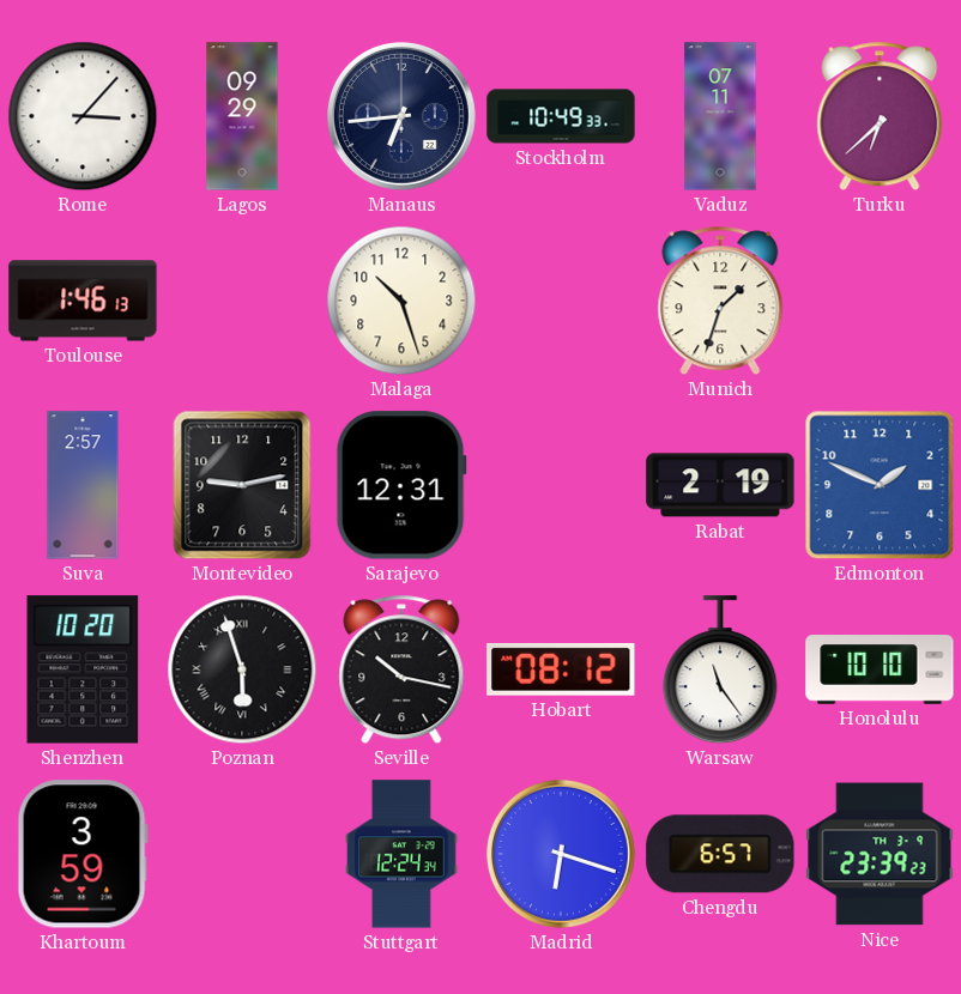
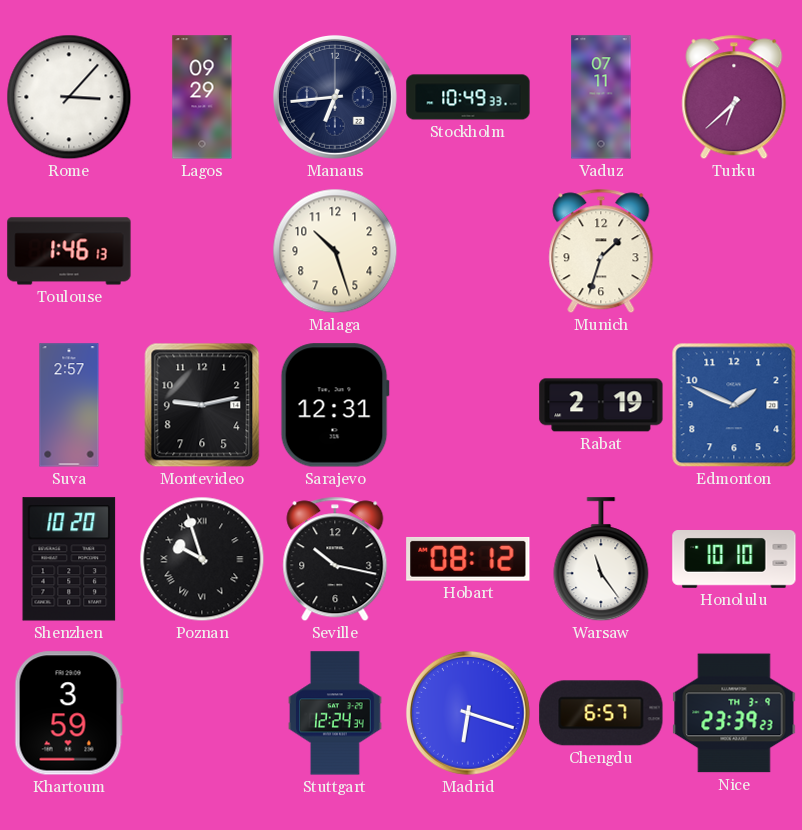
Poznan: 5:57 -> 9:57 (202, 559)
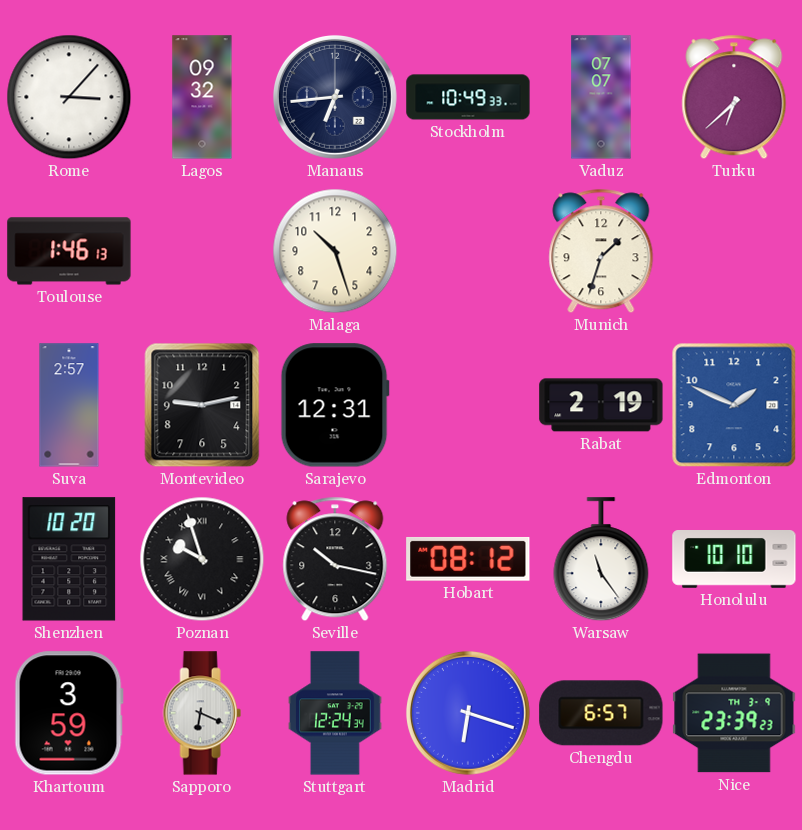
Lagos: 09:29 -> 09:32 (202, 97)
Vaduz: 07:11 -> 07:07 (601, 97)
Sapporo: none -> 6:19 (202, 713)
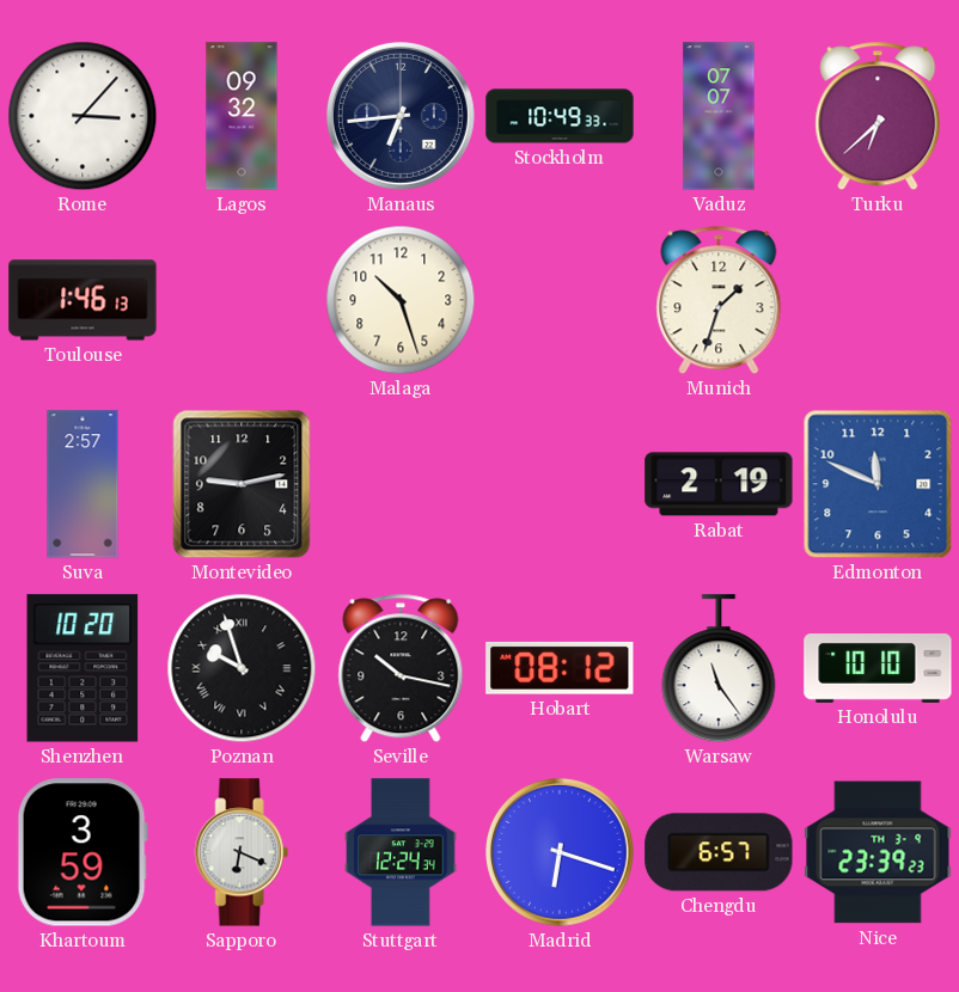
Sarajevo: 12:31 -> none (335, 405)
Edmonton: 1:49 -> 11:49 (878, 484)
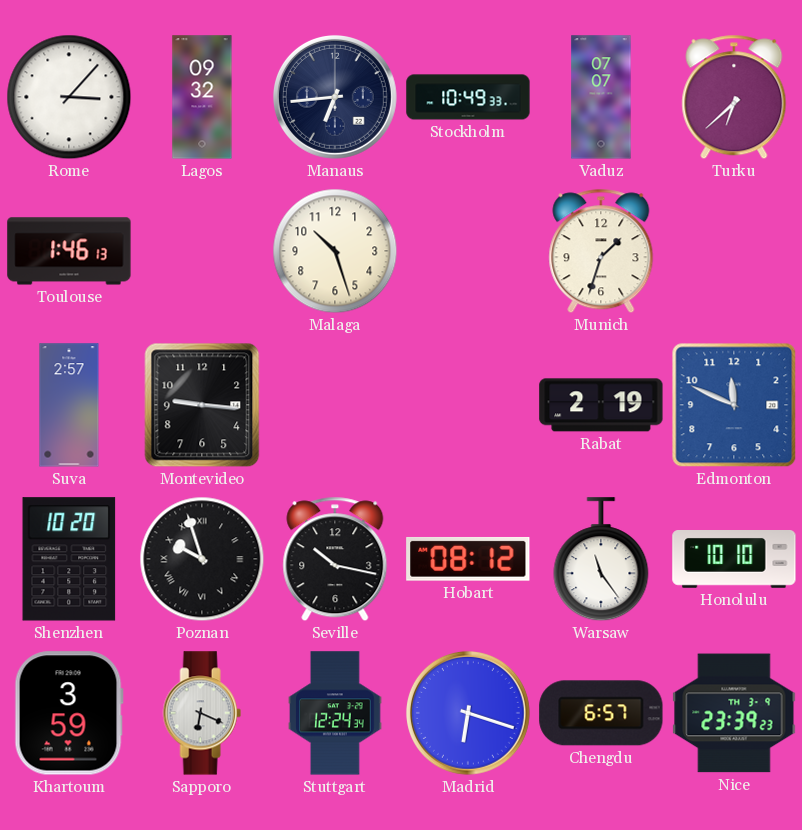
Montevideo: 9:13 -> 9:16 (202, 405)
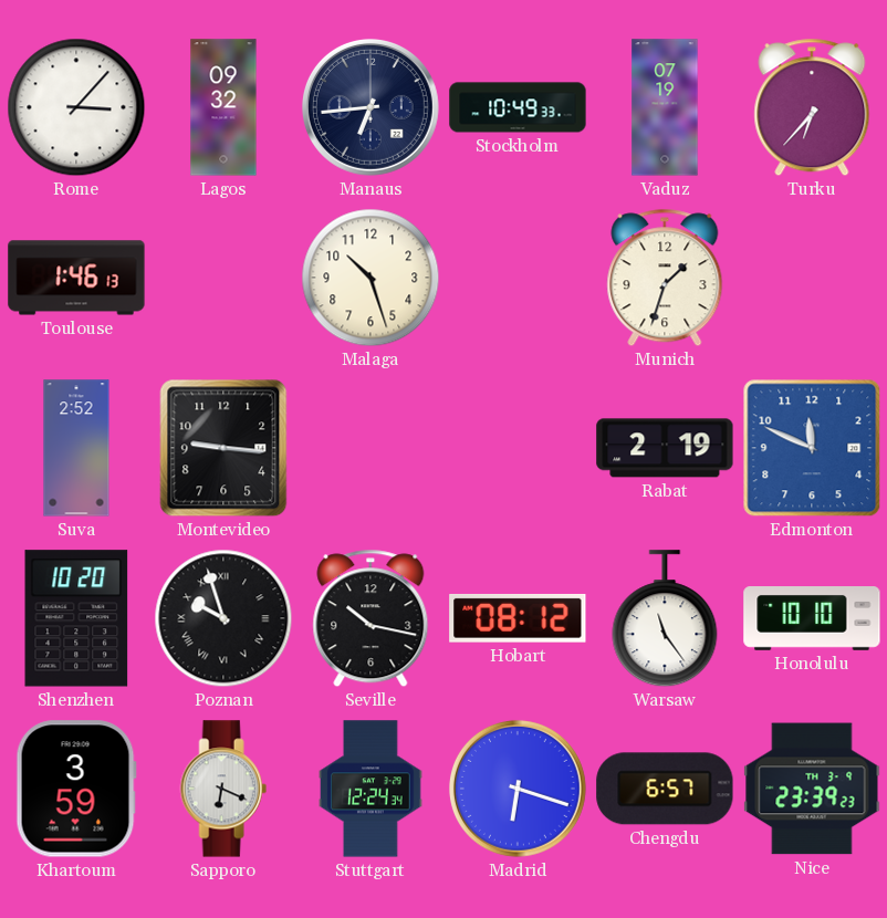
Vaduz: 07:07 -> 07:19 (665, 107)
Turku: 6:38 -> 6:37 (812, 107)
Suva: 2:57 -> 2:52 (76, 448)
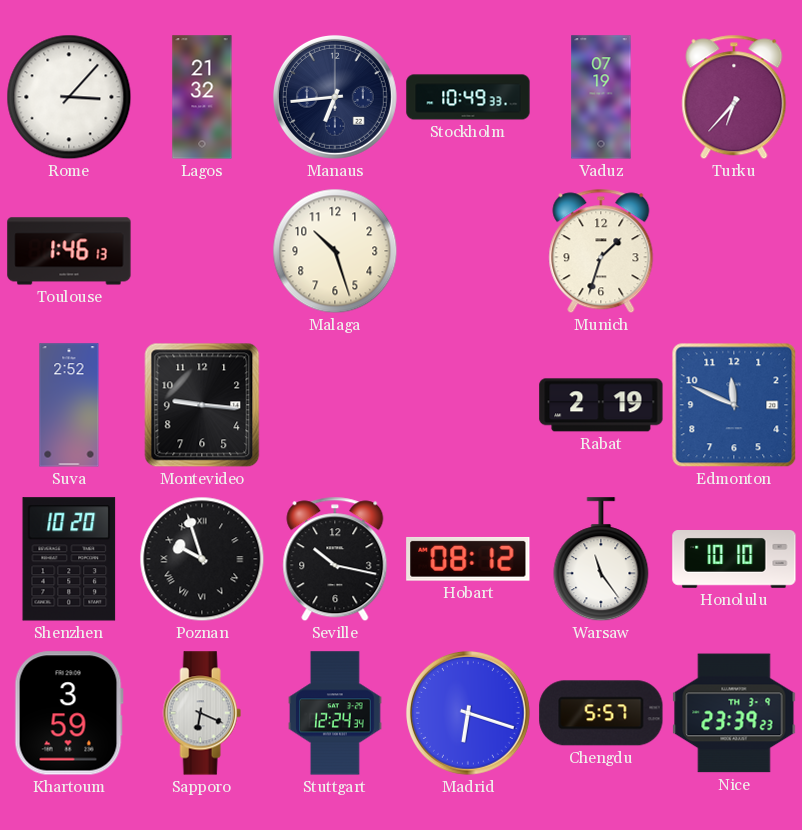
Lagos: 09:32 -> 21:32 (202, 97)
Chengdu: 6:57 -> 5:57 (601, 713)
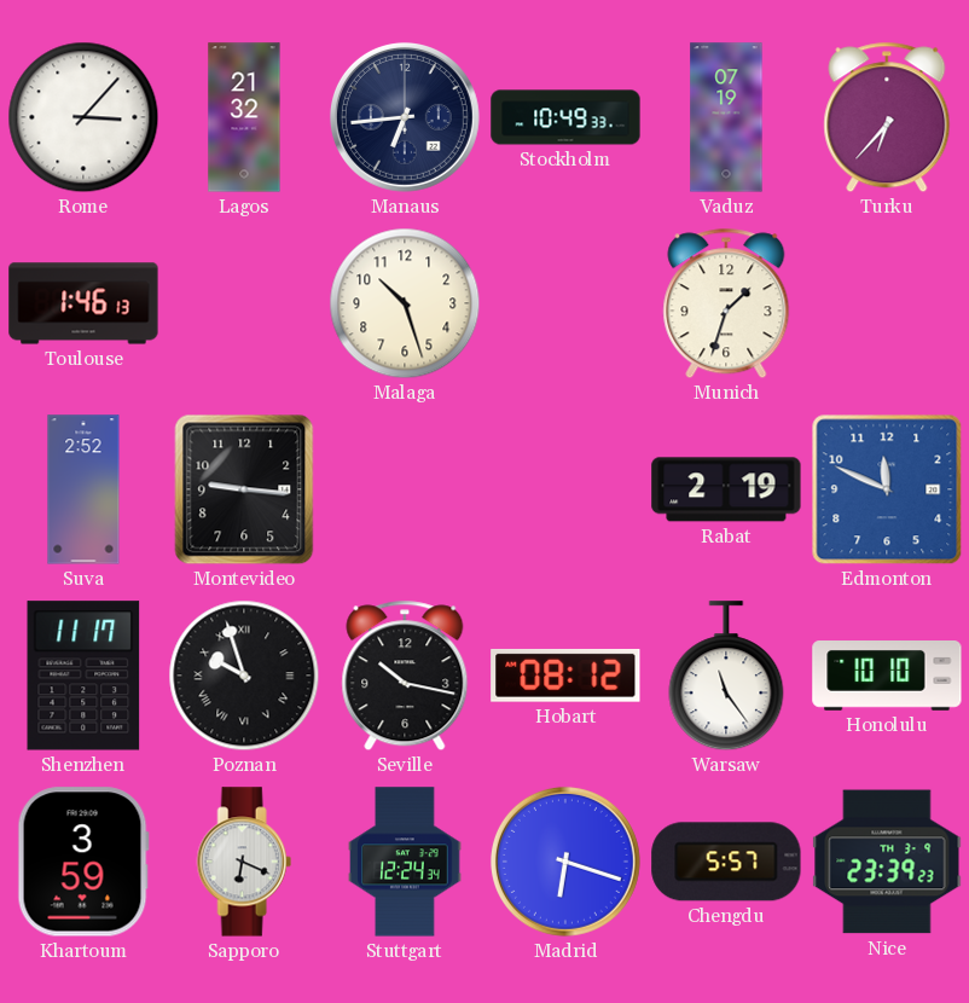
Shenzhen: 10:20 -> 11:17 (83, 676)
